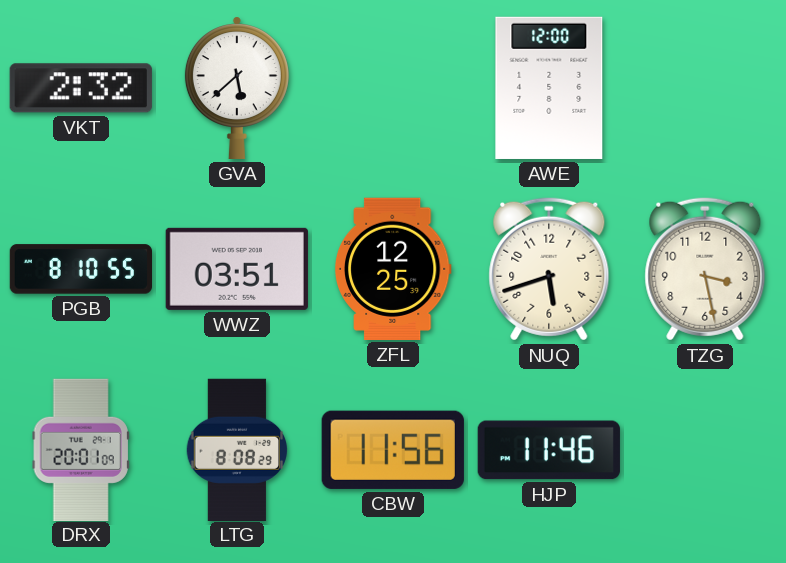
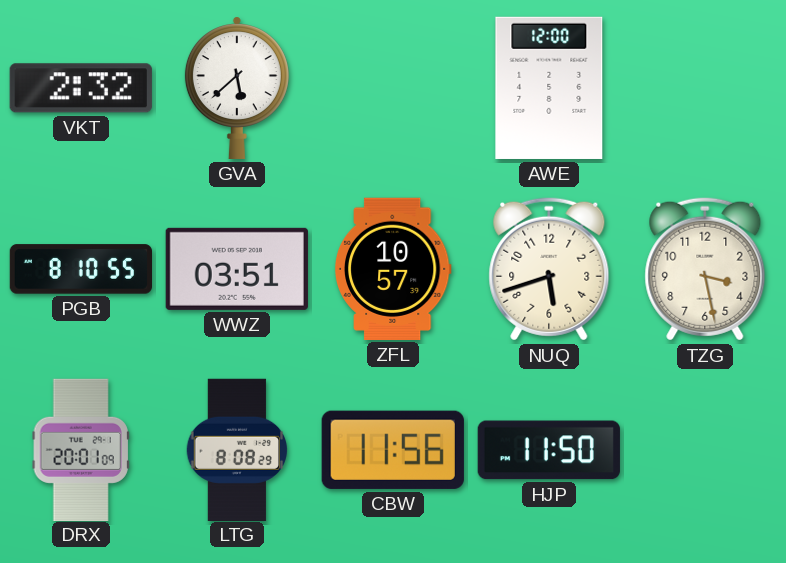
ZFL: 12:25 -> 10:57 (393, 269)
HJP: 11:46 -> 11:50 (549, 450)
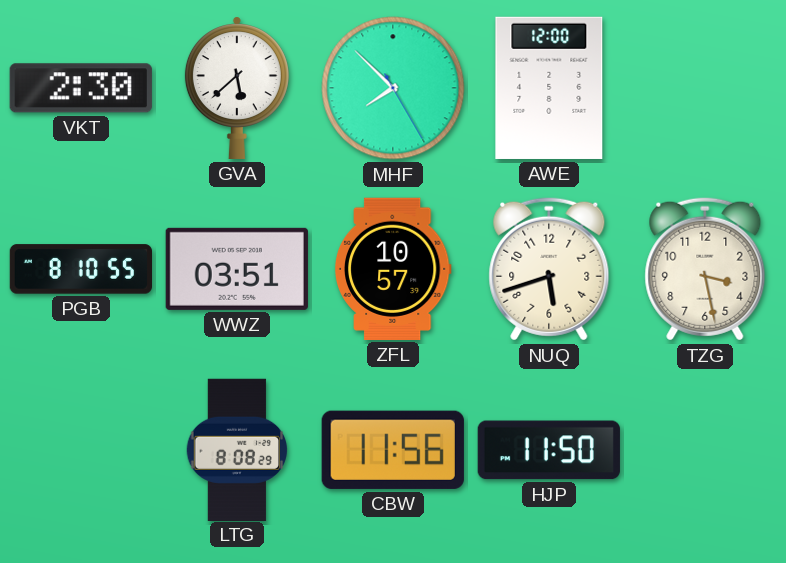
VKT: 2:32 -> 2:30 (81, 88)
MHF: none -> 7:52 (393, 88)
DRX: 20:01 -> none (81, 449)
